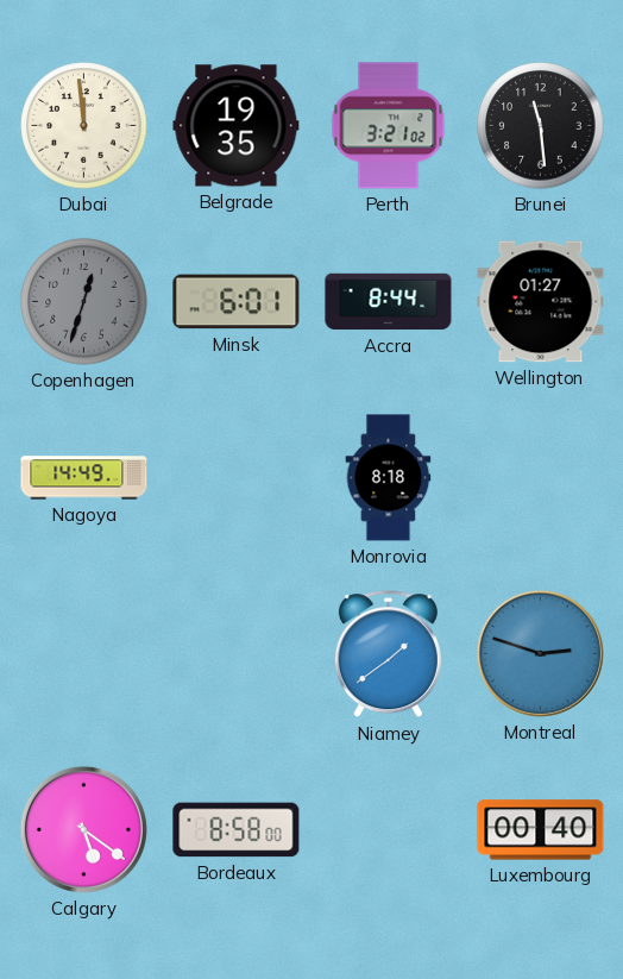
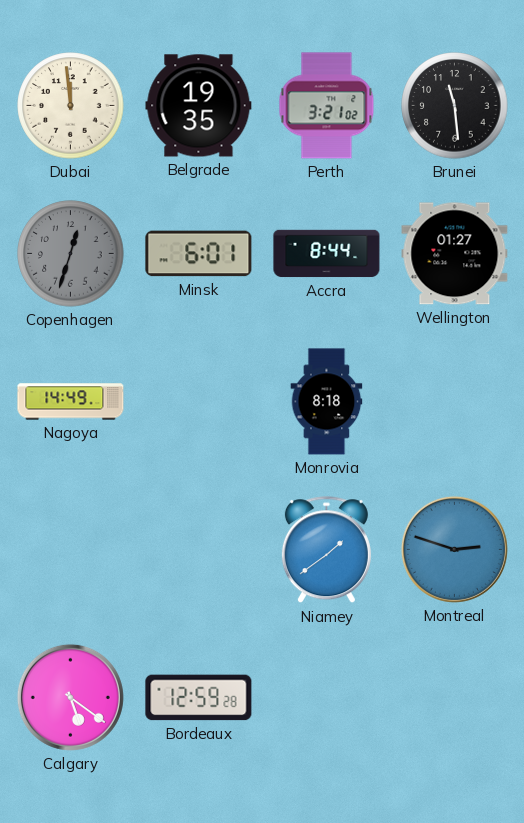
Bordeaux: 8:58 -> 12:59 (199, 698)
Luxembourg: 00:40 -> none (541, 830)
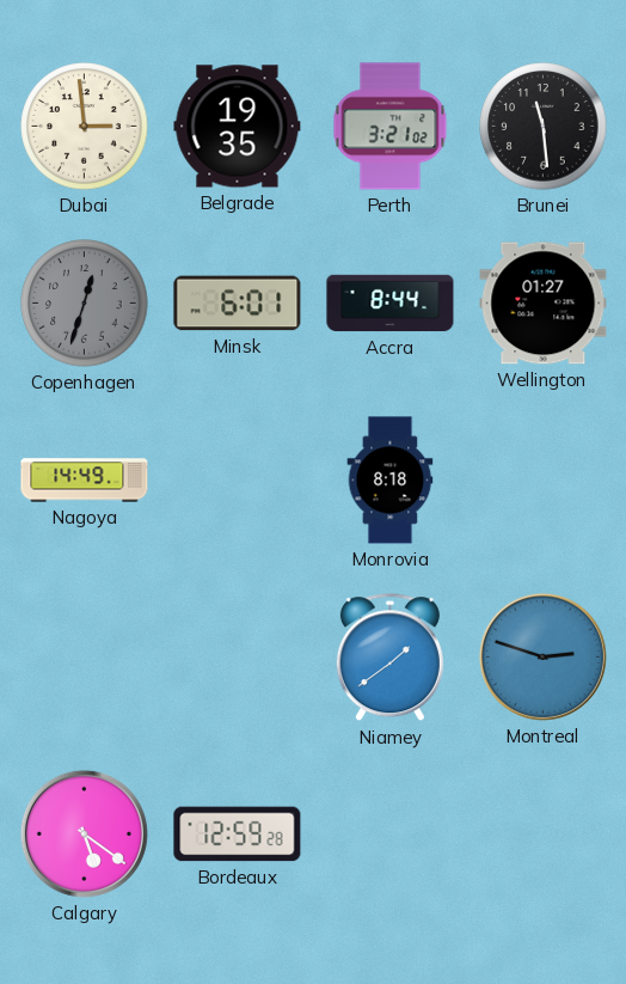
Dubai: 11:59 -> 2:59 (85, 127)
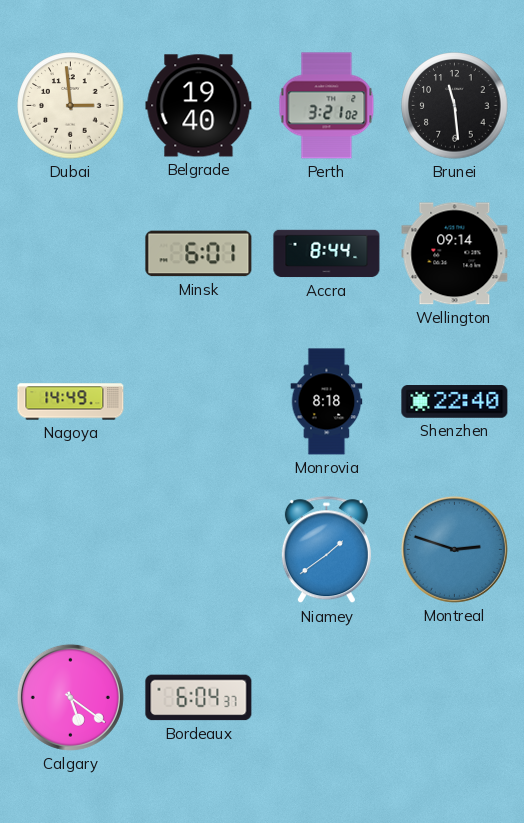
Belgrade: 19:35 -> 19:40 (199, 106)
Copenhagen: 12:33 -> none (85, 304)
Wellington: 01:27 -> 09:14 (455, 254)
Shenzhen: none -> 22:40 (455, 402)
Bordeaux: 12:59 -> 6:04 (199, 698)
